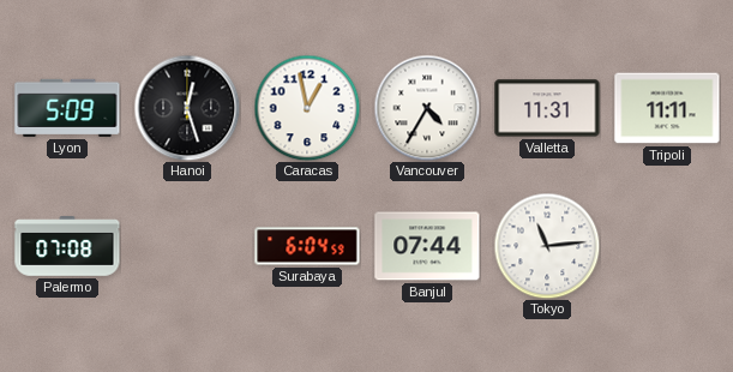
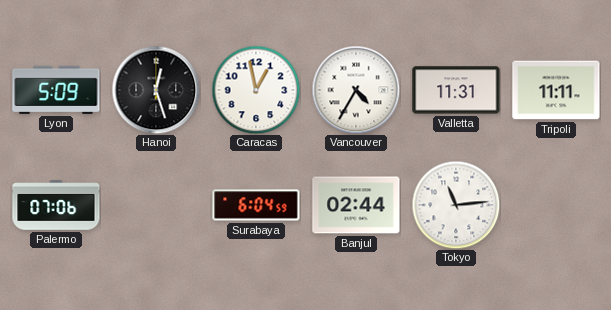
Palermo: 07:08 -> 07:06 (56, 205)
Banjul: 07:44 -> 02:44 (356, 205)
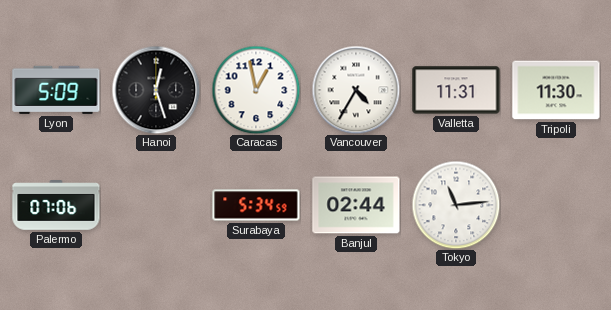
Tripoli: 11:11 -> 11:30 (556, 90)
Surabaya: 6:04 -> 5:34 (256, 205)
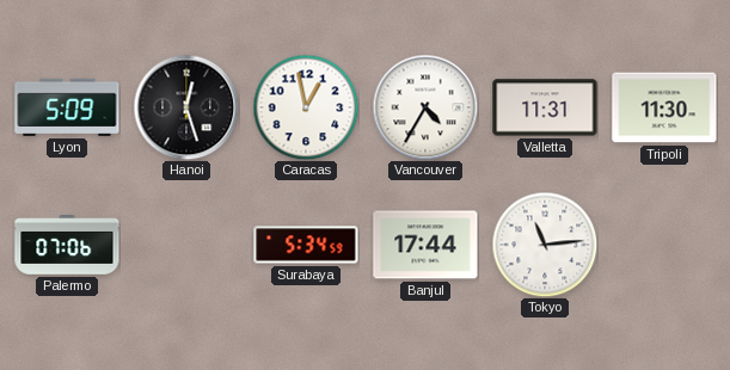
Banjul: 02:44 -> 17:44 (425, 245)
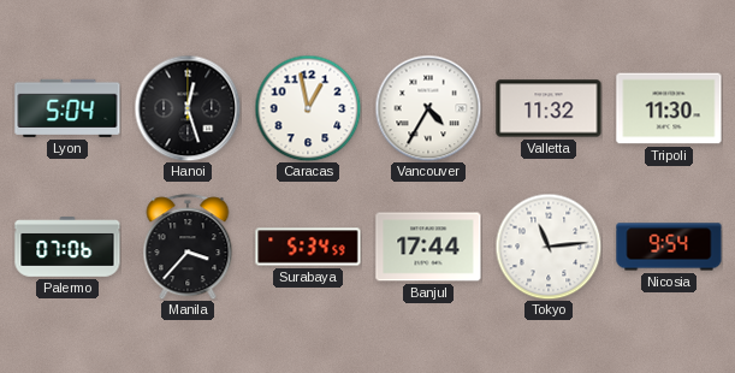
Lyon: 5:09 -> 5:04 (67, 108)
Valletta: 11:31 -> 11:32 (549, 108)
Manila: none -> 3:37 (188, 247)
Nicosia: none -> 9:54 (669, 247)
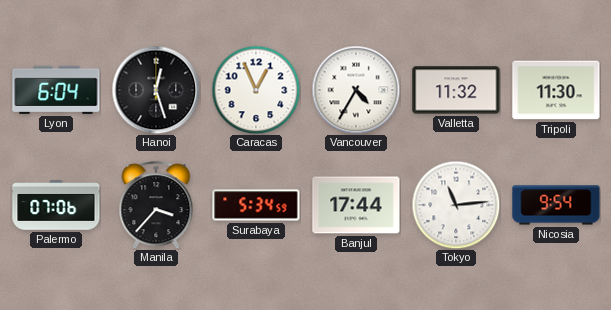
Lyon: 5:04 -> 6:04 (56, 90)
Caracas: 12:58 -> 12:56 (256, 90)
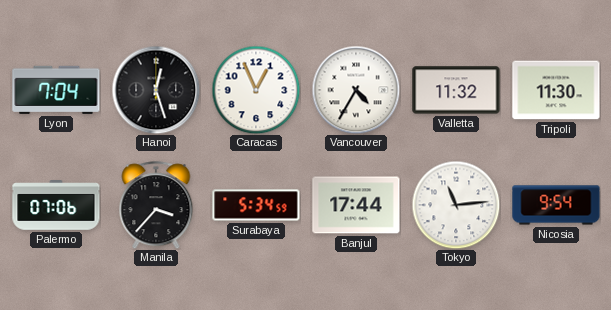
Lyon: 6:04 -> 7:04 (56, 90)
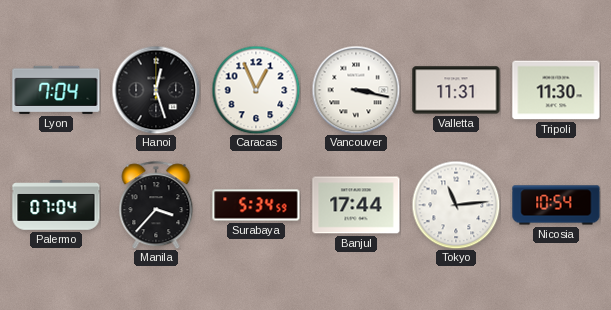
Vancouver: 4:35 -> 3:17 (356, 90)
Valletta: 11:32 -> 11:31 (456, 90)
Palermo: 07:06 -> 07:04 (56, 205)
Nicosia: 9:54 -> 10:54 (556, 205)
